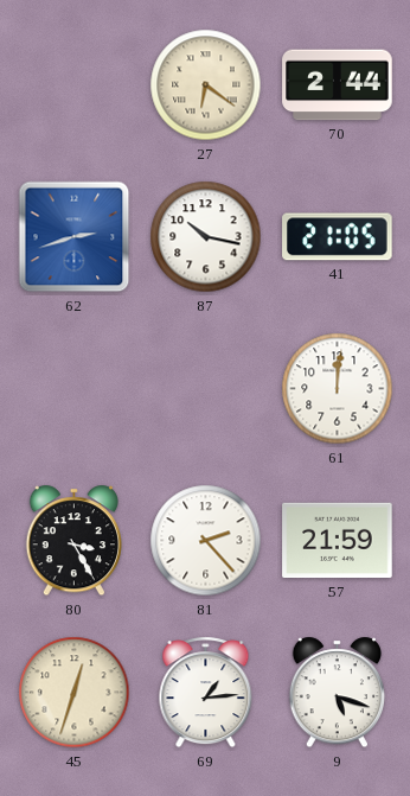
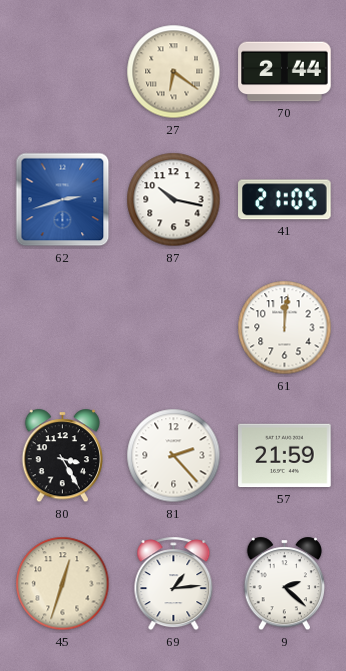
9: 5:18 -> 2:22 (284, 584)
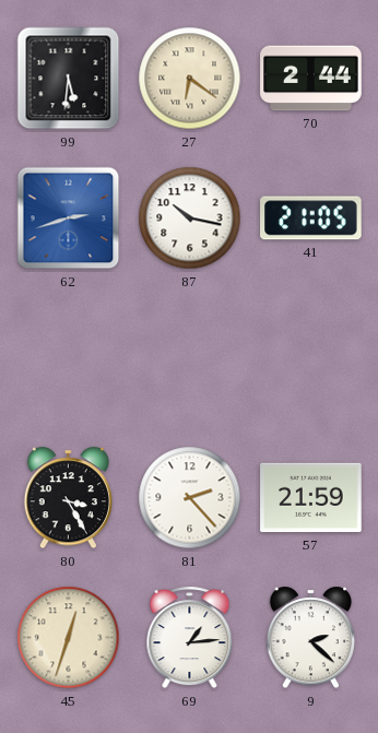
99: none -> 5:31 (69, 79)
61: 12:01 -> none (285, 328)
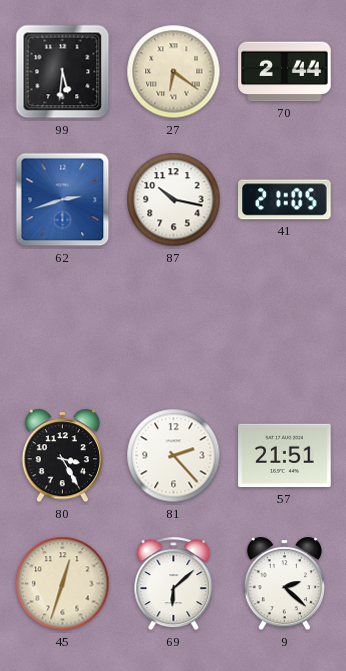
57: 21:59 -> 21:51 (285, 456)
69: 1:14 -> 6:08 (174, 584)
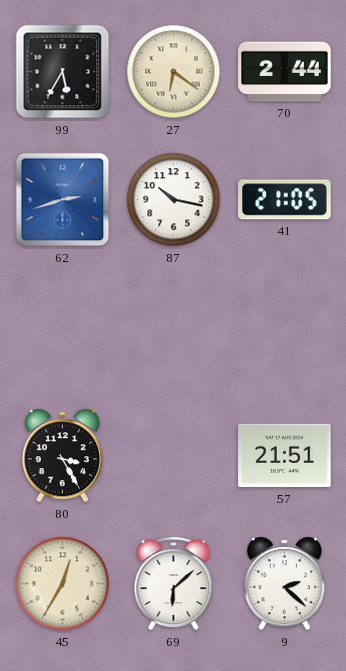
99: 5:31 -> 5:35 (63, 72)
81: 2:23 -> none (174, 456)
45: 12:33 -> 12:35 (63, 584)
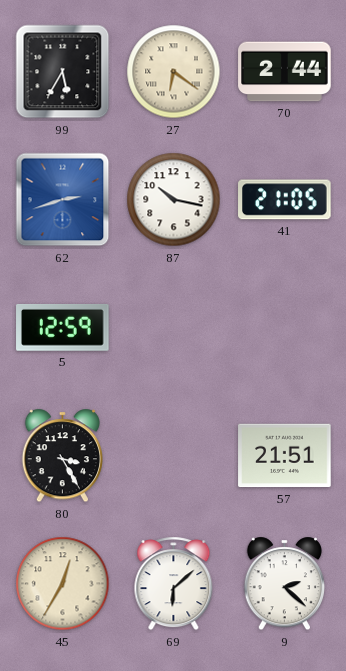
5: none -> 12:59 (63, 327)
